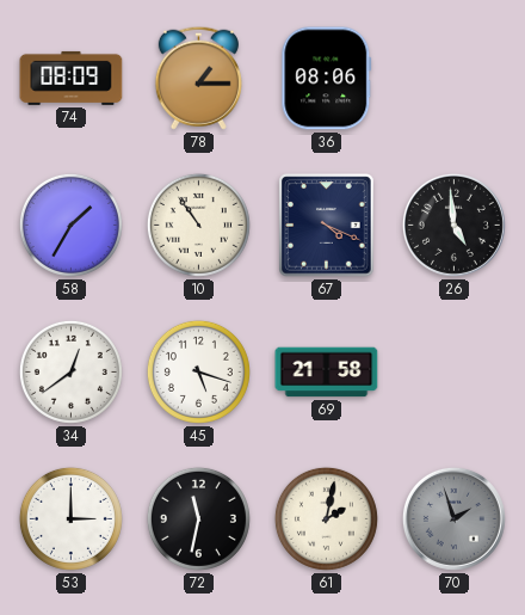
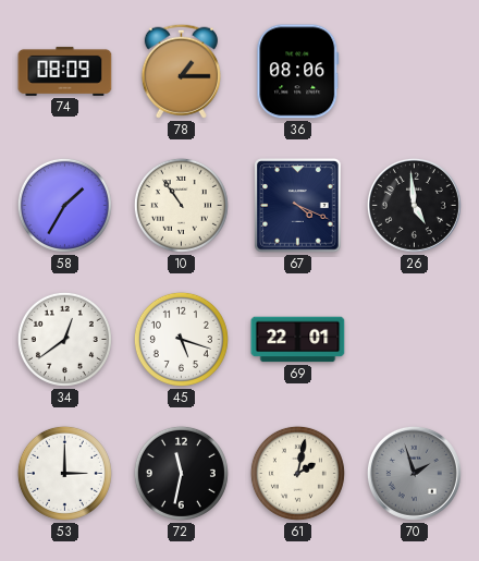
69: 21:58 -> 22:01 (298, 340)
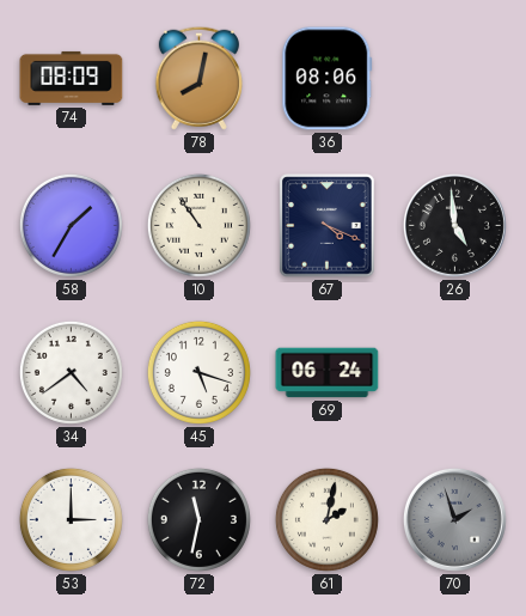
78: 1:15 -> 8:02 (198, 78)
34: 12:39 -> 4:39 (71, 372)
69: 22:01 -> 06:24 (328, 373)
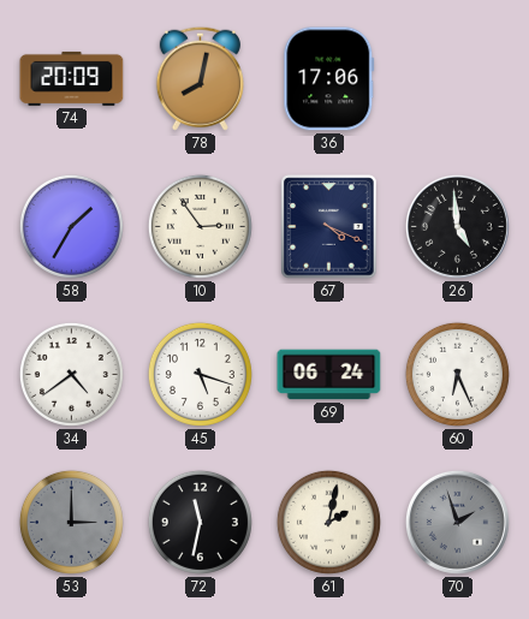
74: 08:09 -> 20:09 (72, 78)
36: 08:06 -> 17:06 (329, 79)
10: 10:54 -> 2:54 (200, 226)
60: none -> 6:26 (457, 374)
53 dial: white -> grey (71, 522)
